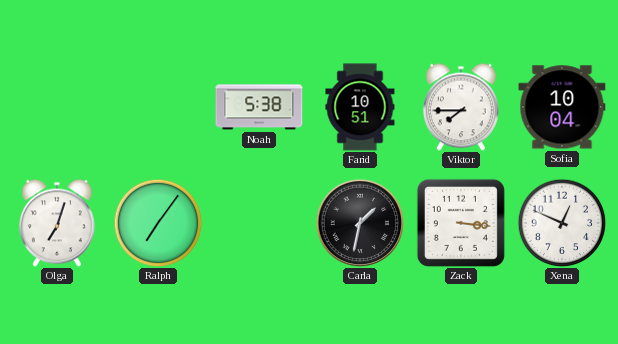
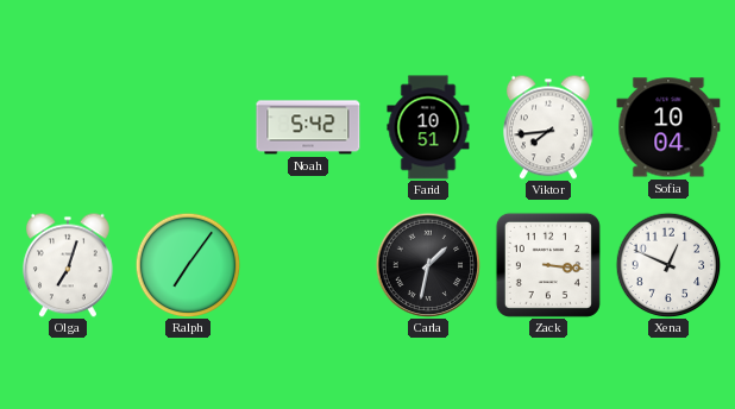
Noah: 5:38 -> 5:42 (308, 127)
Viktor: 7:45 -> 7:44 (548, 127)
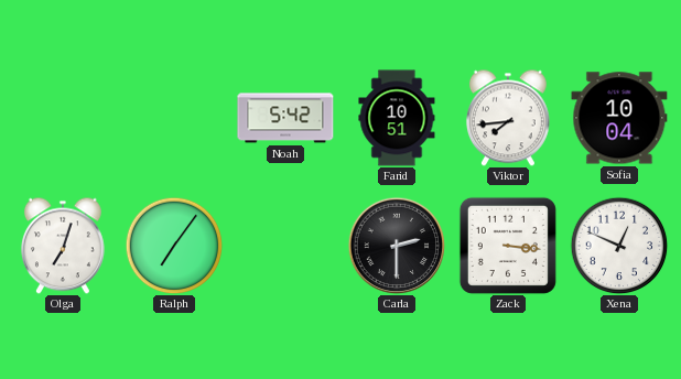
Carla: 1:32 -> 2:30 (397, 246)
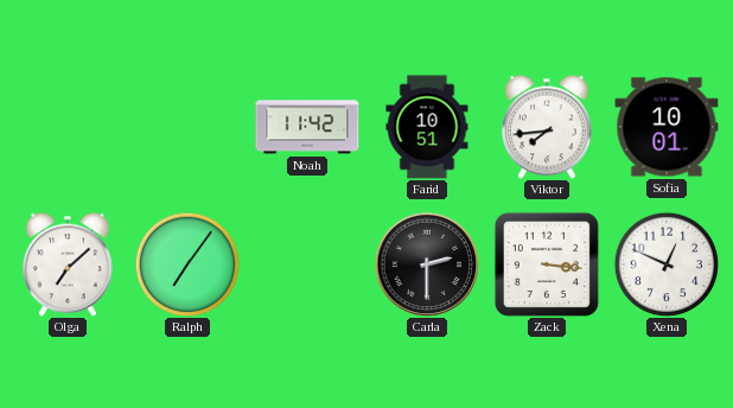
Noah: 5:42 -> 11:42 (307, 127)
Sofia: 10:04 -> 10:01 (667, 127)
Olga: 7:03 -> 7:08 (68, 264)
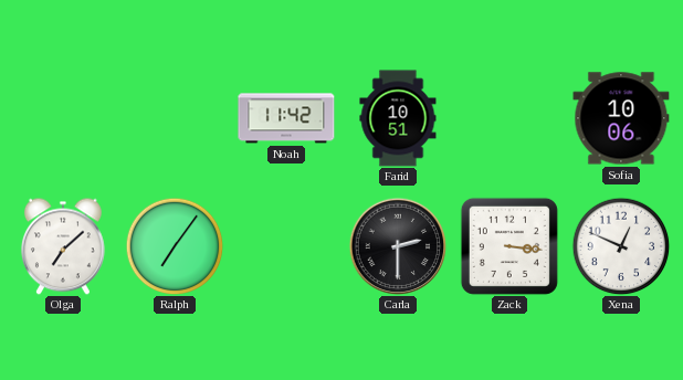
Viktor: 7:44 -> none (547, 127)
Sofia: 10:01 -> 10:06 (621, 118)
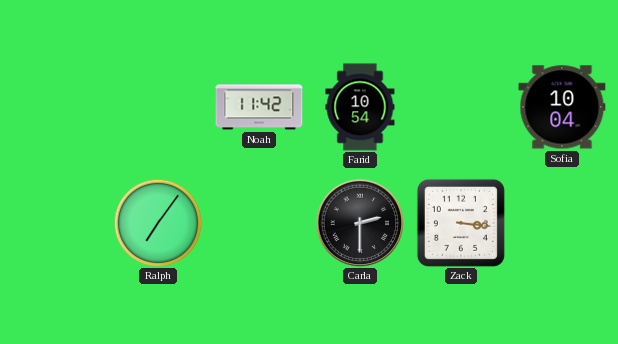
Farid: 10:51 -> 10:54 (360, 107)
Sofia: 10:06 -> 10:04 (562, 107)
Olga: 7:08 -> none (63, 246)
Xena: 12:49 -> none (621, 246)
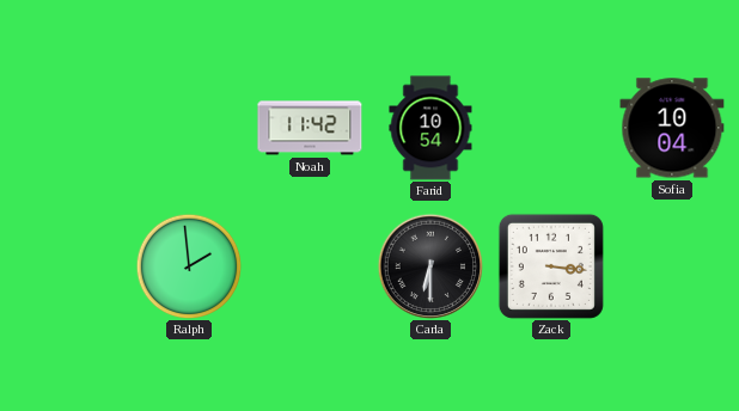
Ralph: 7:06 -> 1:59 (189, 266)
Carla: 2:30 -> 6:30 (430, 266)
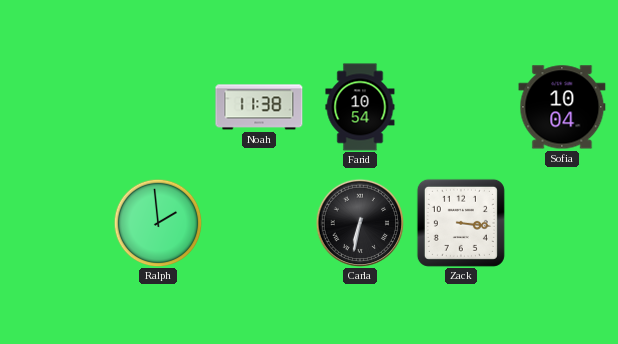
Noah: 11:42 -> 11:38 (259, 107)
Carla: 6:30 -> 6:32 (360, 223)
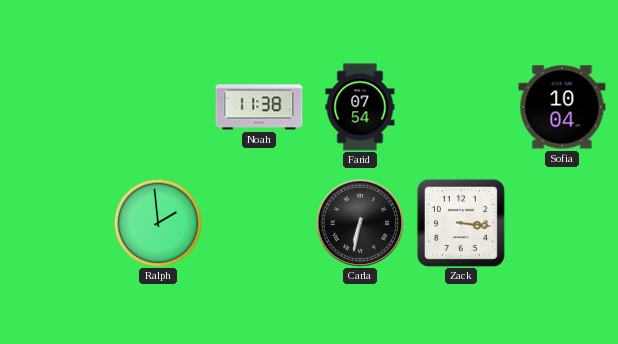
Farid: 10:54 -> 07:54 (360, 107)
